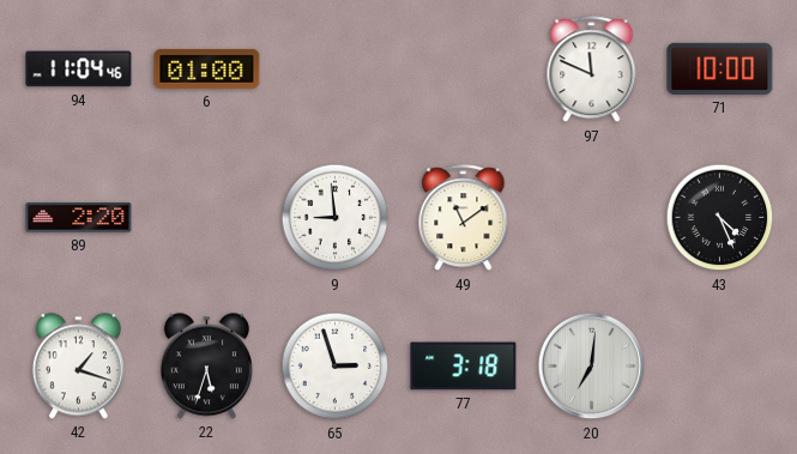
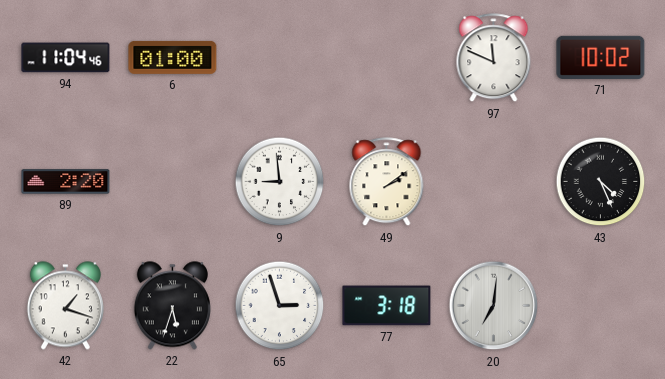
71: 10:00 -> 10:02 (601, 57)
49: 11:09 -> 2:09 (387, 182)
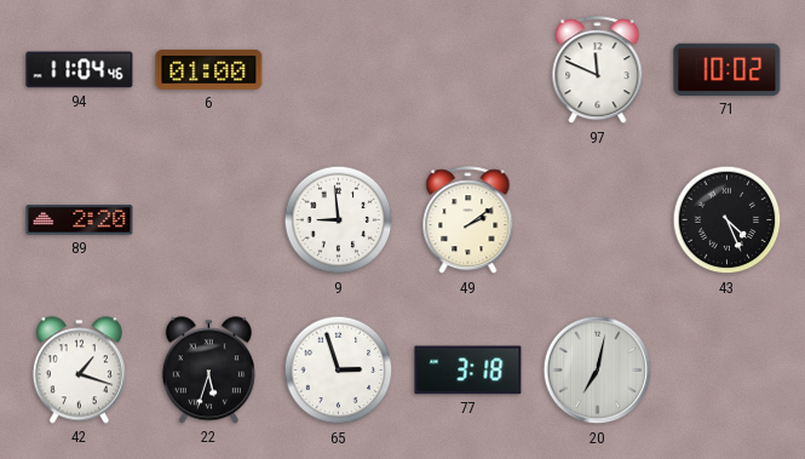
20: 7:01 -> 7:02 (598, 371)
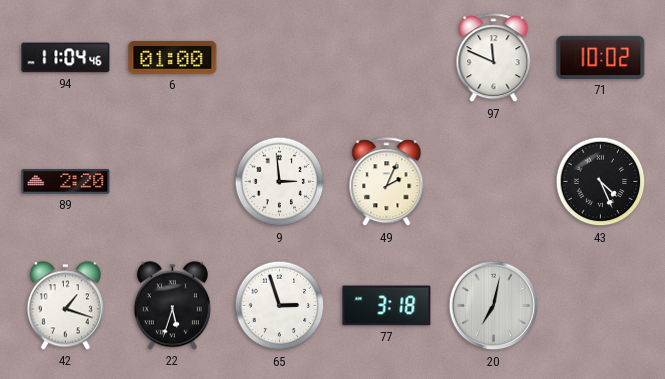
9: 8:59 -> 2:59 (280, 182)
49: 2:09 -> 2:04 (387, 182)
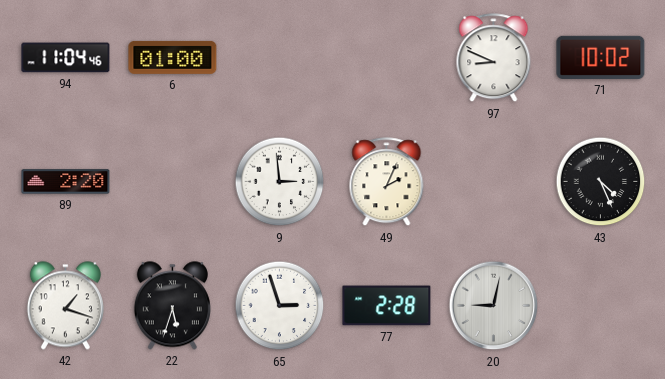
97: 11:49 -> 8:49 (494, 58)
77: 3:18 -> 2:28 (387, 306)
20: 7:02 -> 9:02 (494, 306)
